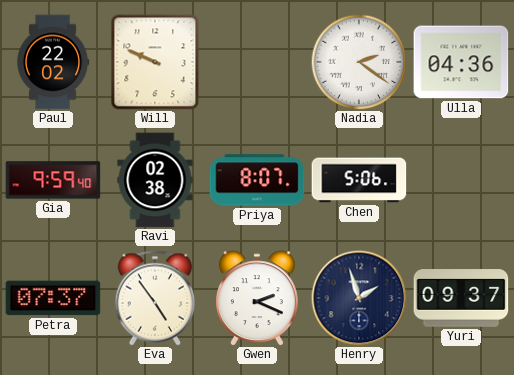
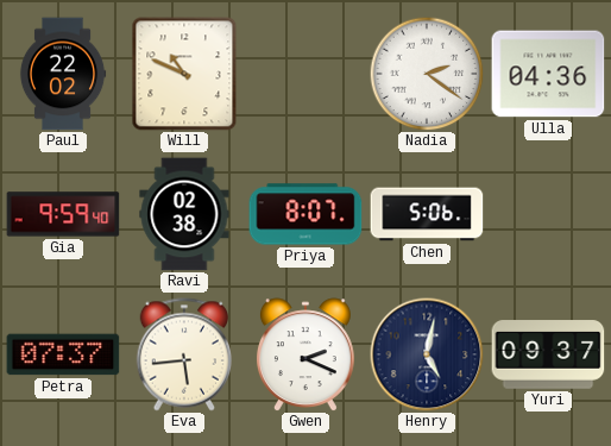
Will: 9:49 -> 10:49 (184, 74)
Eva: 4:54 -> 5:44 (183, 354)
Henry: 1:57 -> 5:02 (427, 354)
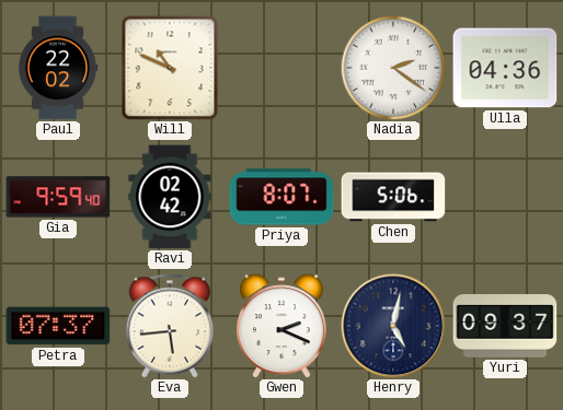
Ravi: 02:38 -> 02:42 (170, 197)
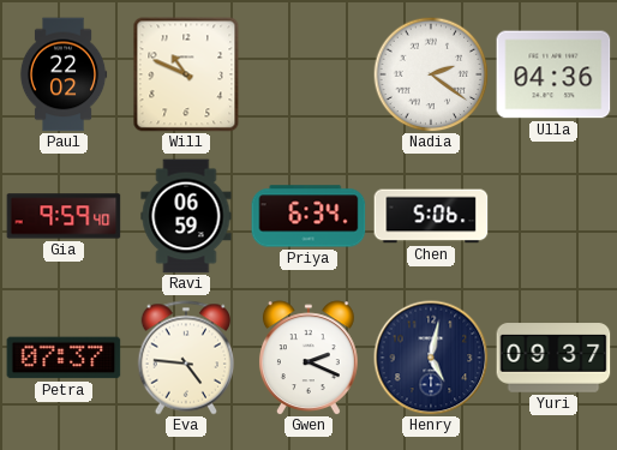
Ravi: 02:42 -> 06:59 (186, 216)
Priya: 8:07 -> 6:34 (308, 216)
Eva: 5:44 -> 4:46 (185, 358)
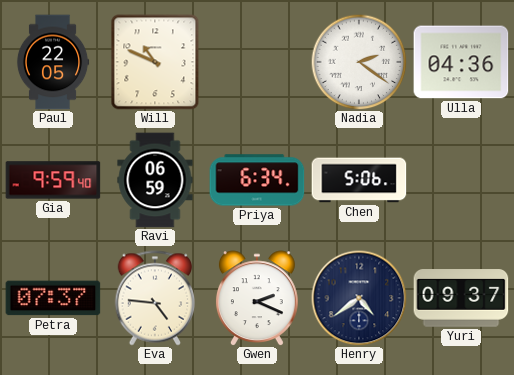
Paul: 22:02 -> 22:05 (53, 62)
Henry: 5:02 -> 4:39 (359, 298)
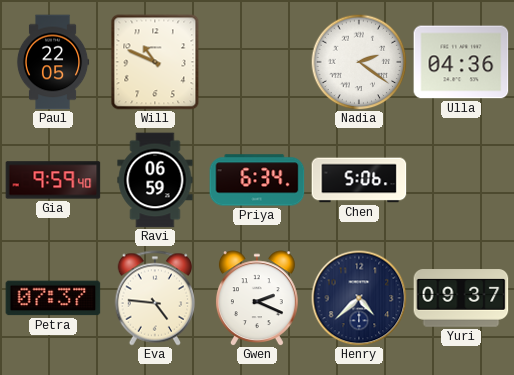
Henry: 4:39 -> 4:38 (359, 298)
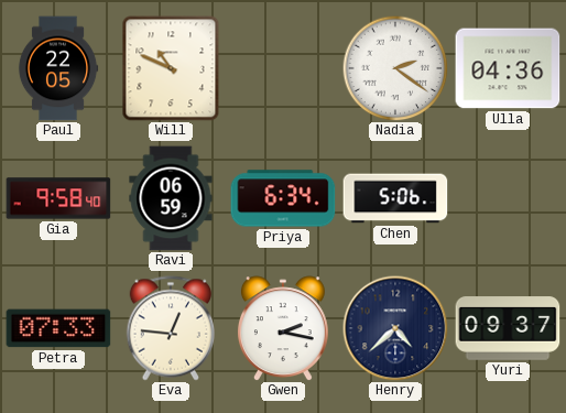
Gia: 9:59 -> 9:58 (58, 198)
Petra: 07:37 -> 07:33 (58, 328)
Eva: 4:46 -> 12:46 (170, 328)
Gwen: 2:19 -> 2:17 (283, 328)
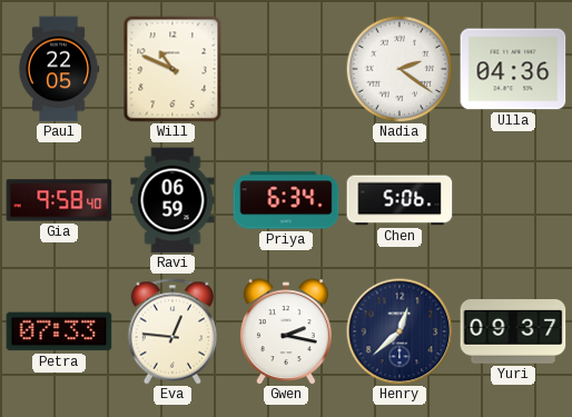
Henry: 4:38 -> 12:38 (400, 331)
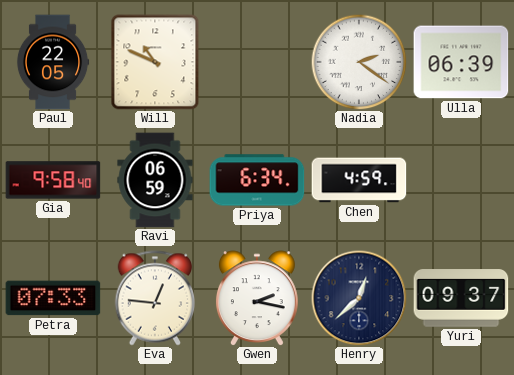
Ulla: 04:36 -> 06:39 (461, 62)
Chen: 5:06 -> 4:59 (359, 180)
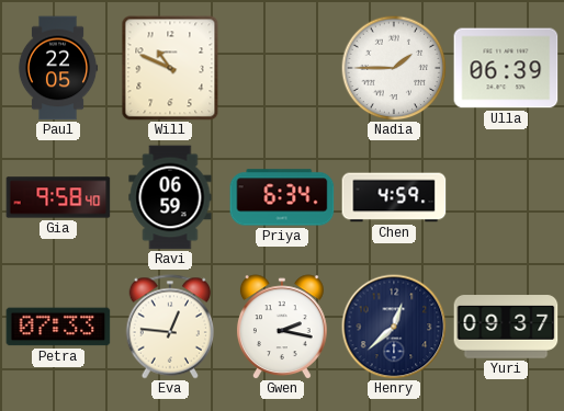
Nadia: 2:21 -> 1:45 (394, 68)
